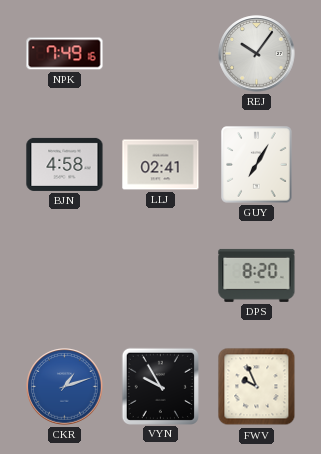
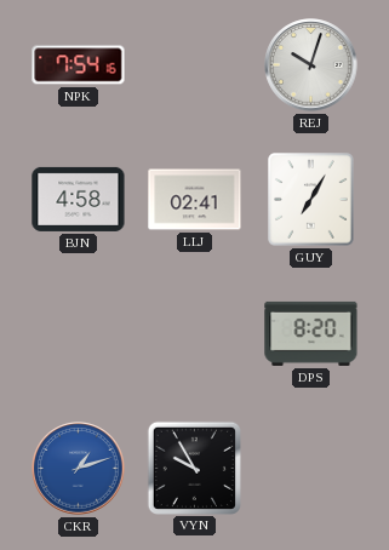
NPK: 7:49 -> 7:54 (79, 65)
REJ: 10:06 -> 10:03 (311, 65)
FWV: 9:56 -> none (257, 387)
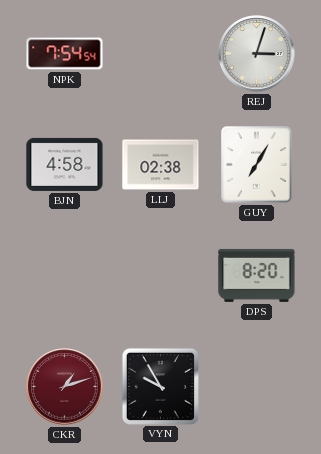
NPK: 7:54:16 -> 7:54:54 (65, 54)
REJ: 10:03 -> 3:03 (257, 54)
LLJ: 02:41 -> 02:38 (161, 165)
CKR dial: blue -> burgundy (65, 387)
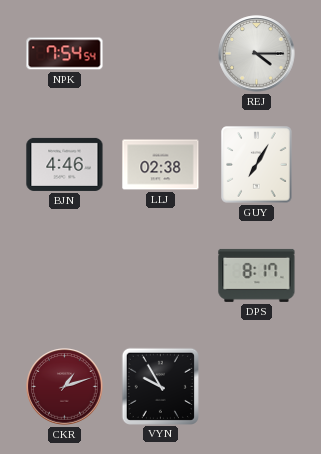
REJ: 3:03 -> 4:15 (257, 54)
BJN: 4:58 -> 4:46 (65, 164)
DPS: 8:20 -> 8:17 (257, 275)
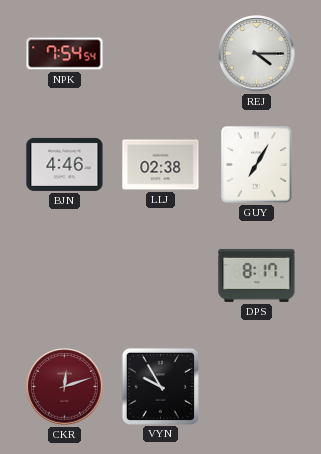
CKR: 1:12 -> 12:12 (65, 387)
